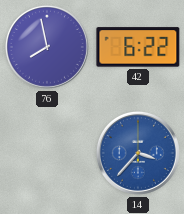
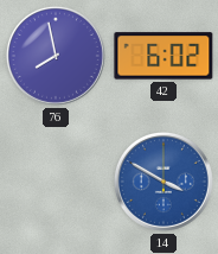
42: 6:22 -> 6:02 (163, 56)
14: 3:37 -> 3:50 (163, 182)
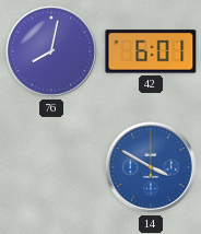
76: 7:58 -> 8:02 (51, 51)
42: 6:02 -> 6:01 (151, 51)
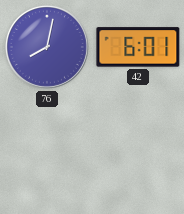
14: 3:50 -> none (151, 167)
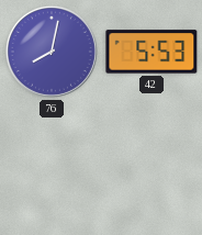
42: 6:01 -> 5:53 (151, 52)
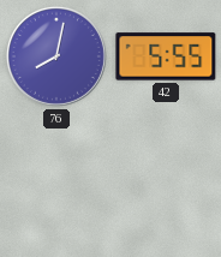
42: 5:53 -> 5:55 (166, 56)
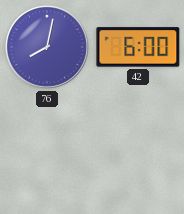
42: 5:55 -> 6:00 (138, 47)
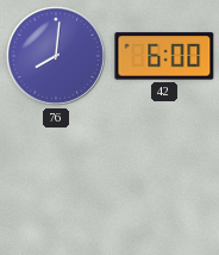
76: 8:02 -> 8:01 (56, 56)
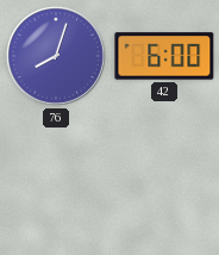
76: 8:01 -> 8:03 (56, 56)
